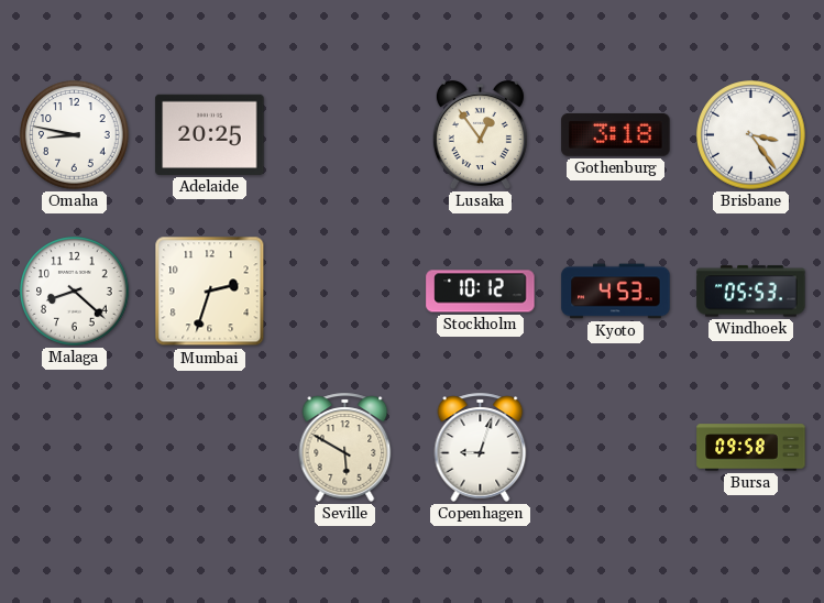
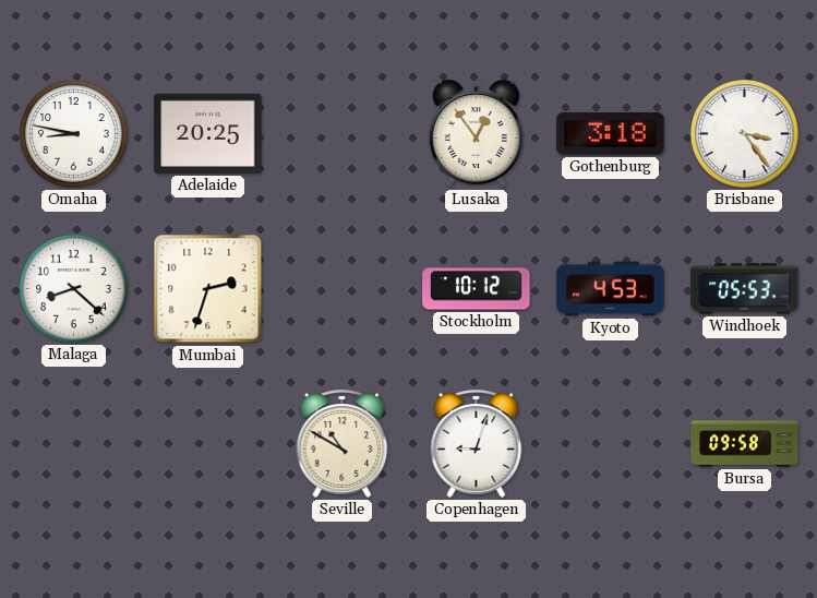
Seville: 5:50 -> 10:50 (343, 443)
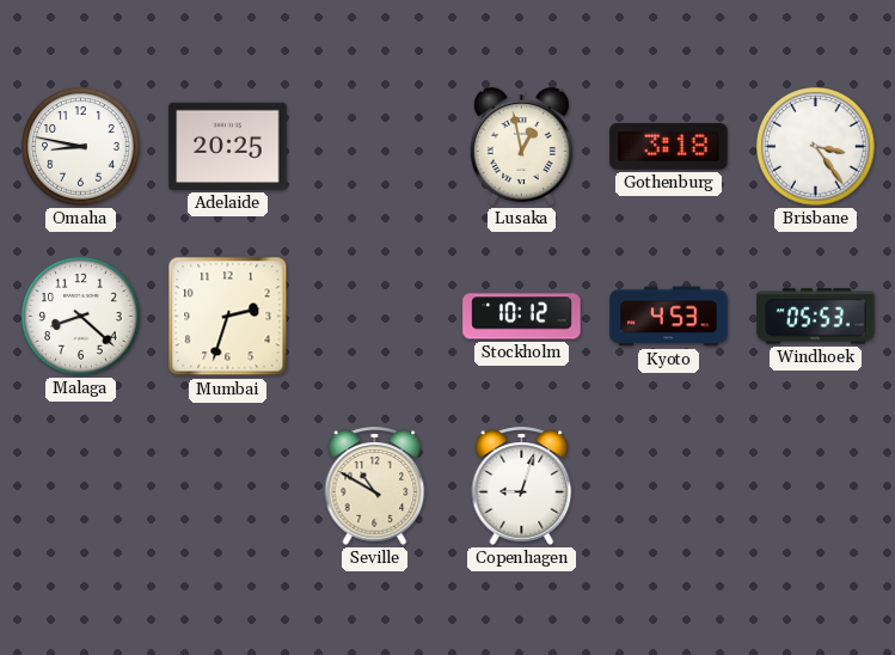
Lusaka: 12:54 -> 12:58 (521, 146)
Bursa: 09:58 -> none (745, 444)
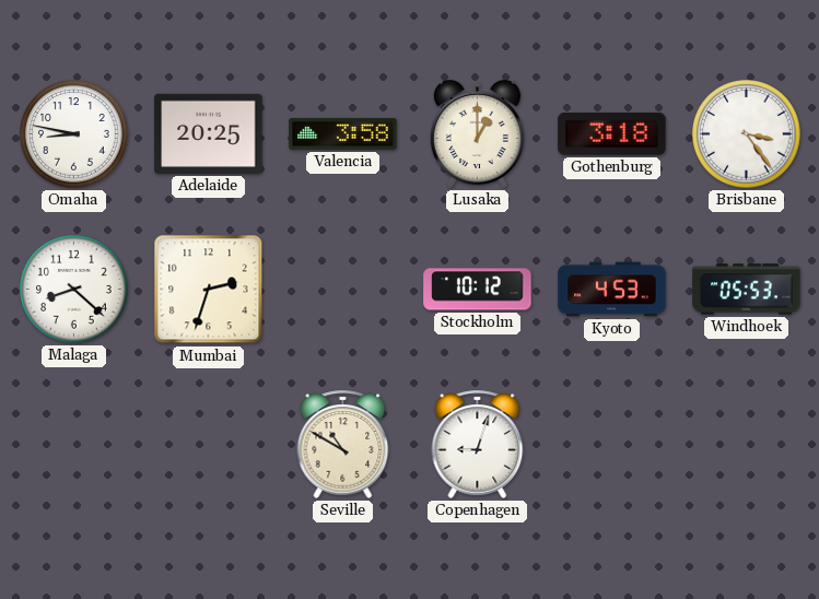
Valencia: none -> 3:58 (343, 133)
Lusaka: 12:58 -> 1:00 (477, 133)
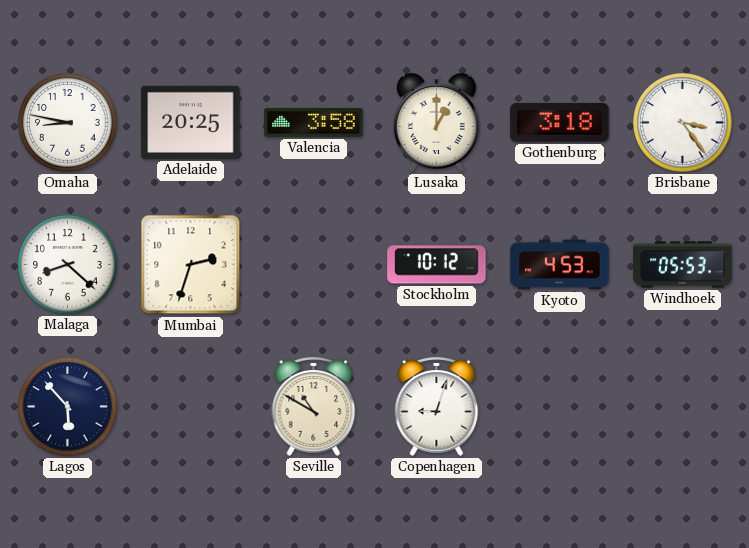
Lagos: none -> 5:53 (68, 407)
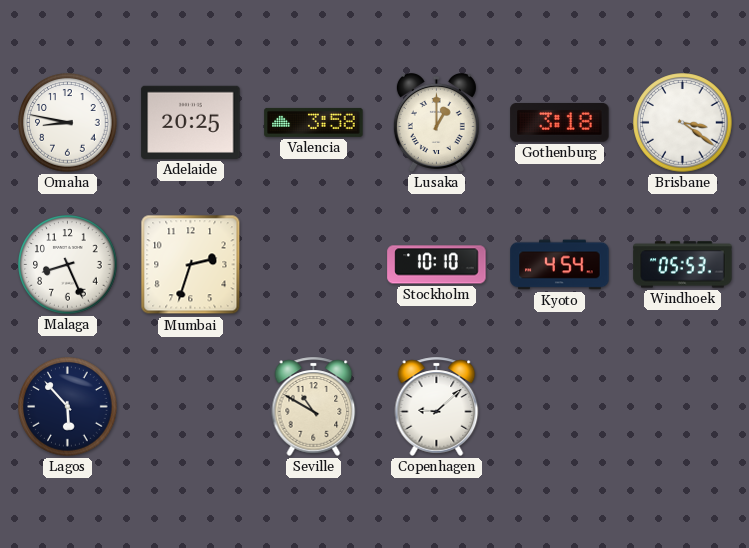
Brisbane: 3:24 -> 3:21 (683, 123)
Malaga: 8:22 -> 8:26 (68, 265)
Stockholm: 10:12 -> 10:10 (437, 265)
Kyoto: 4:53 -> 4:54 (560, 265)
Copenhagen: 9:03 -> 9:08 (437, 406)
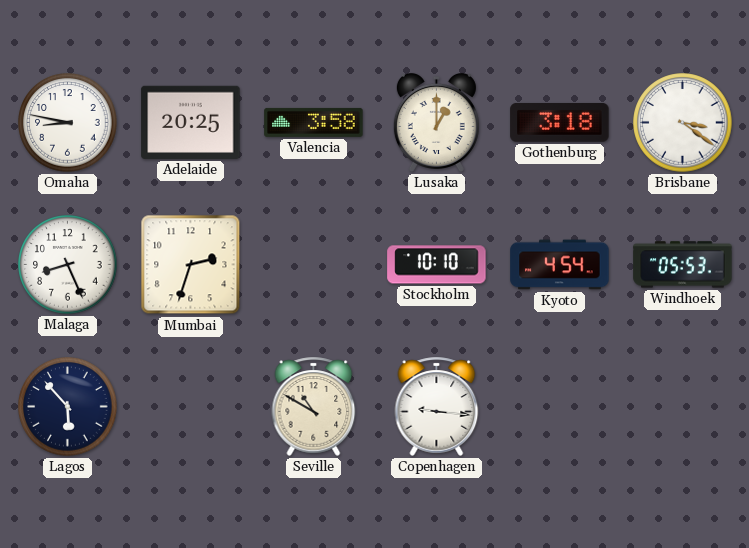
Copenhagen: 9:08 -> 9:16 (437, 406)
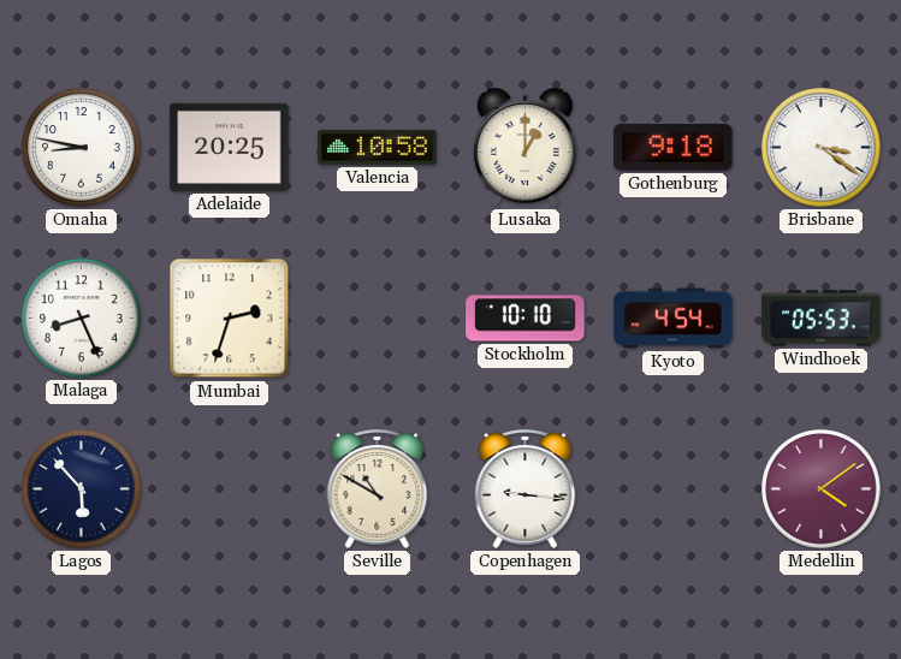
Valencia: 3:58 -> 10:58 (378, 147)
Gothenburg: 3:18 -> 9:18 (674, 148)
Medellin: none -> 4:09 (822, 489)
